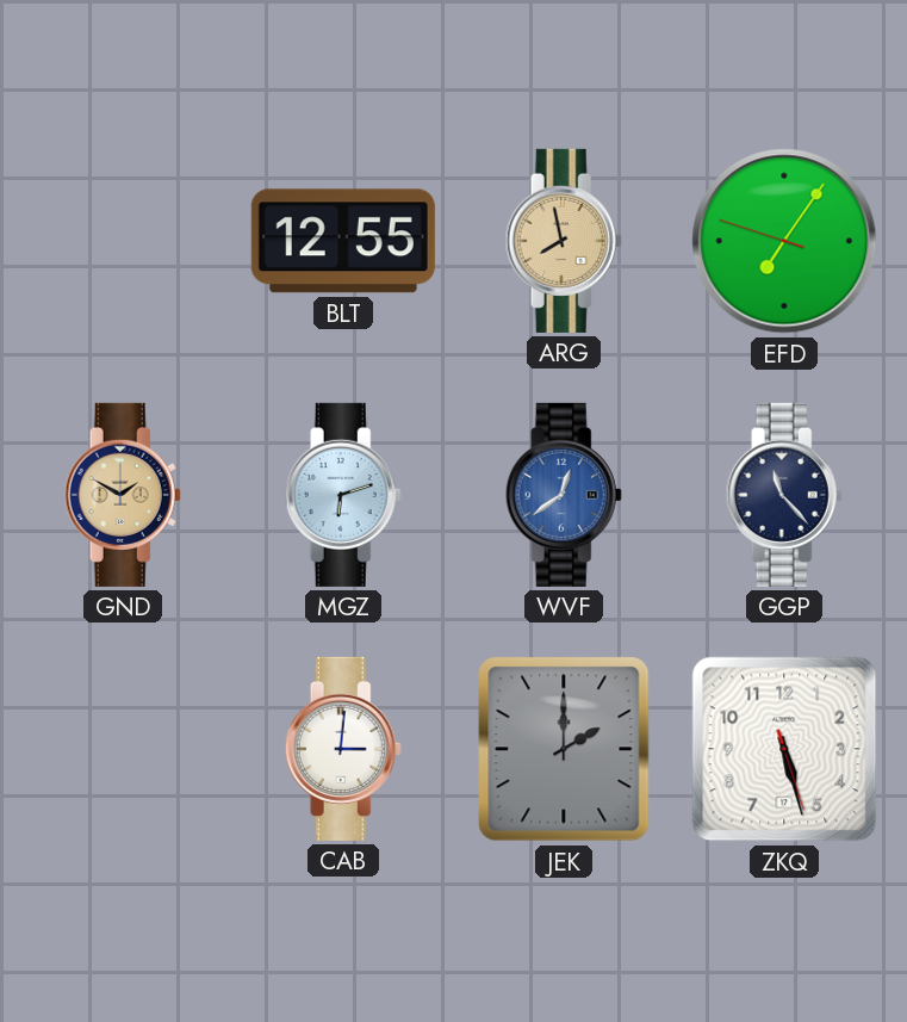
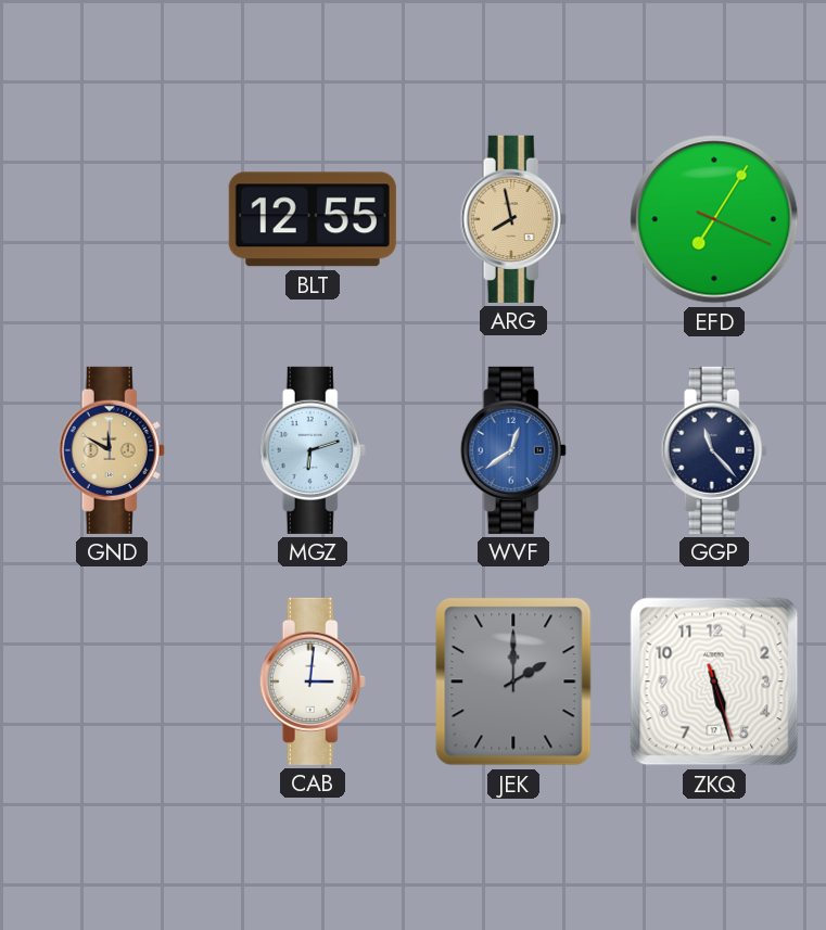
EFD: 7:05:48 -> 7:05:19 (714, 219)
GND: 1:50 -> 11:50 (112, 450)
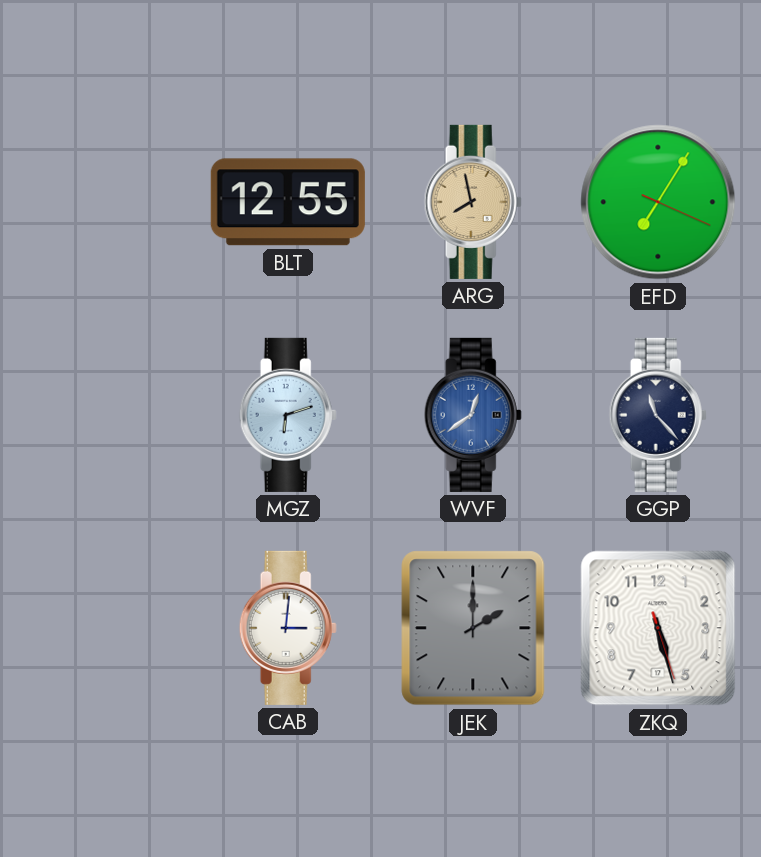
GND: 11:50 -> none (112, 450)
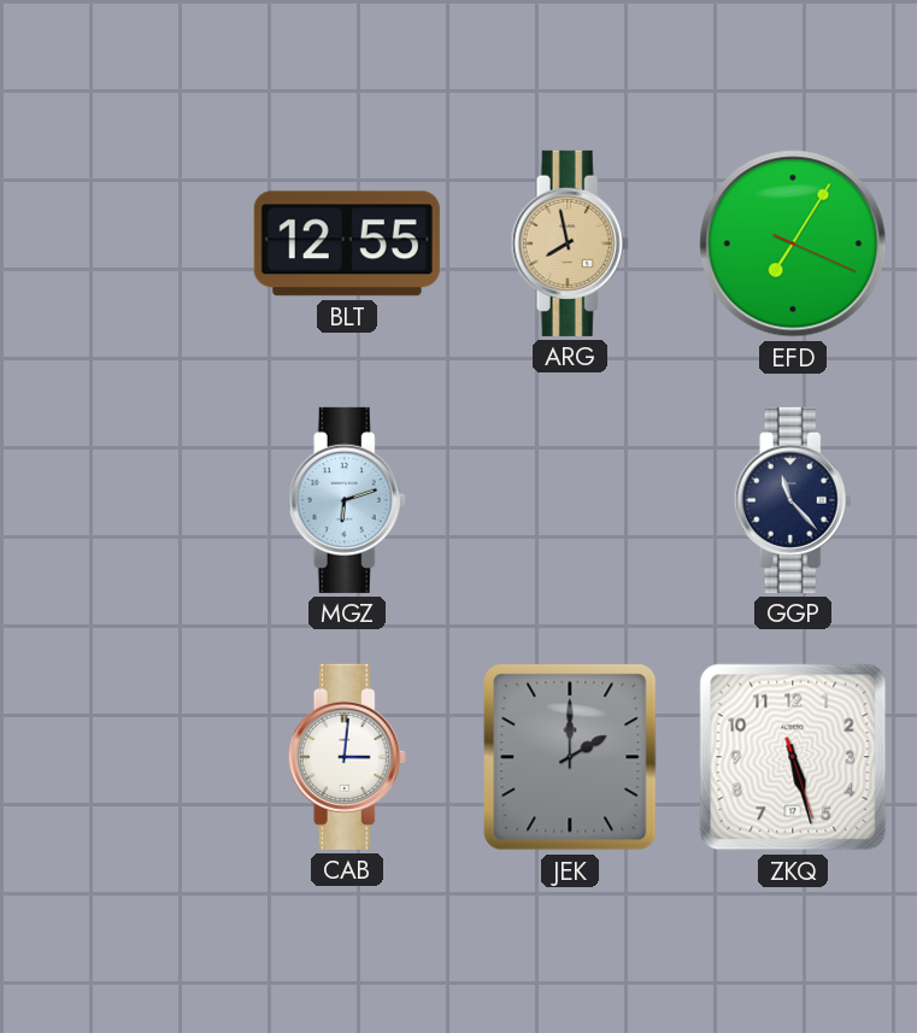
WVF: 12:39 -> none (473, 415)
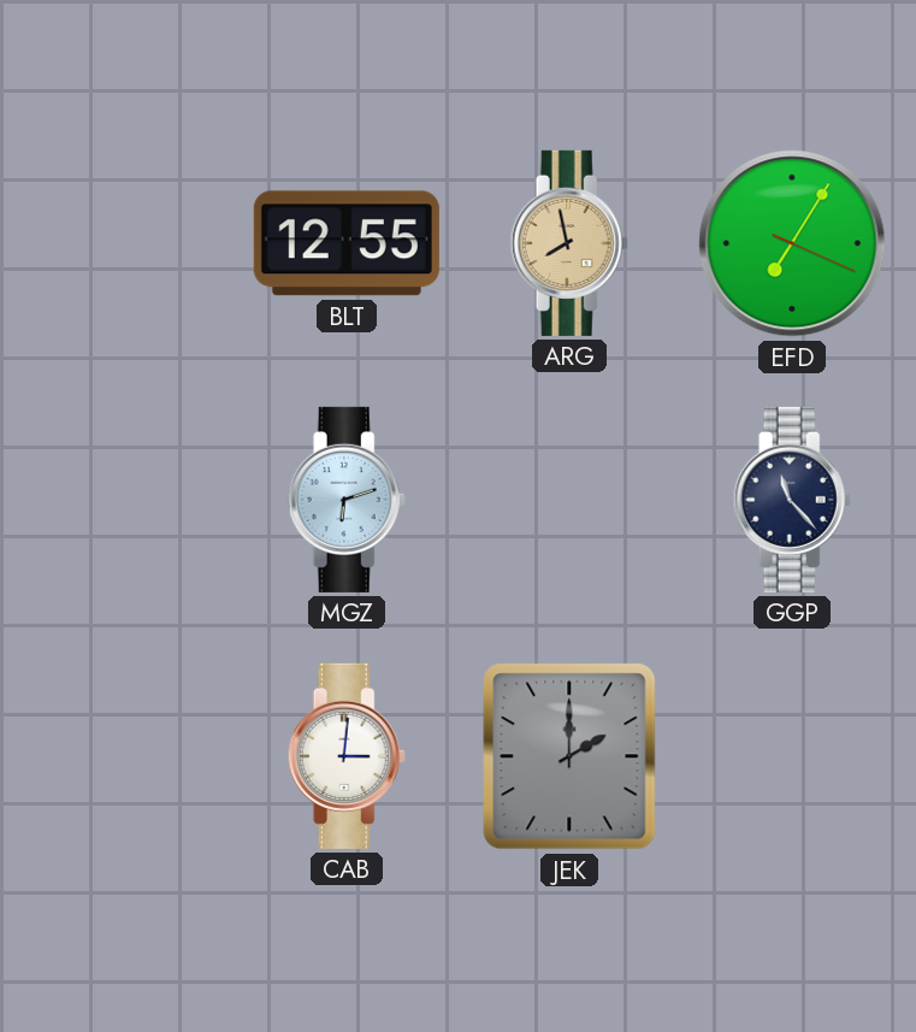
ZKQ: 5:27 -> none (793, 757)
